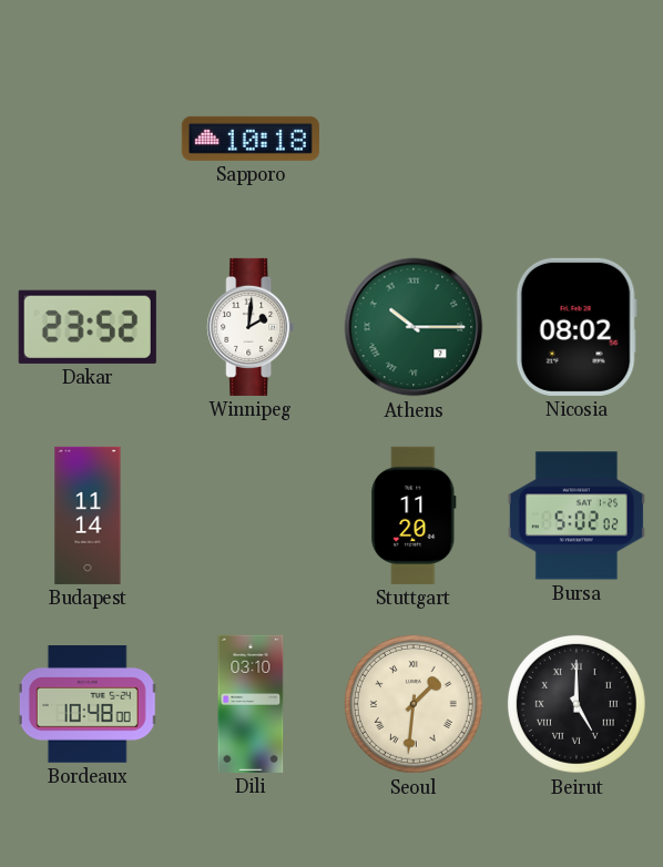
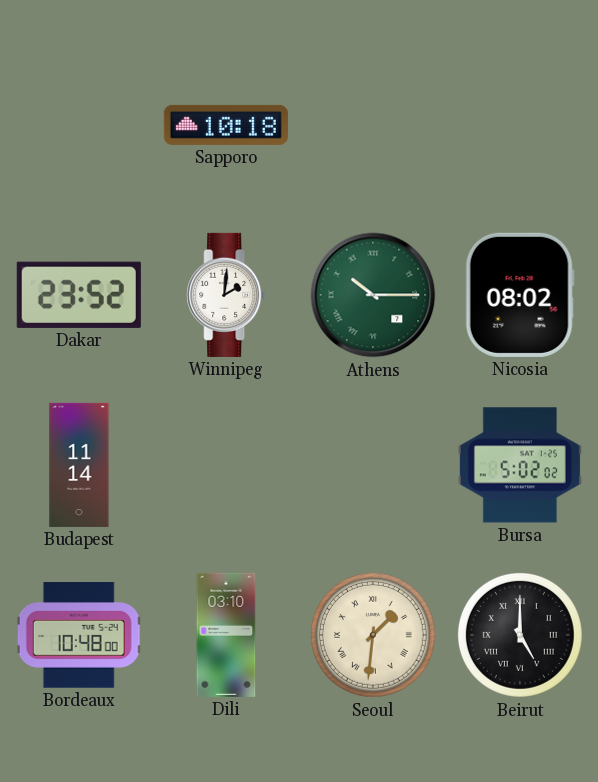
Stuttgart: 11:20 -> none (414, 516)
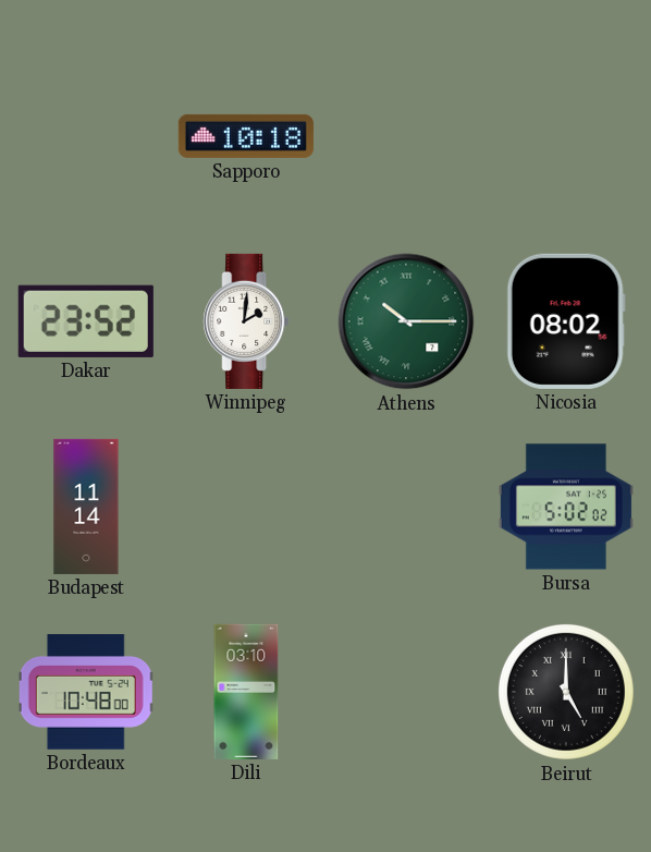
Seoul: 1:31 -> none (373, 635)
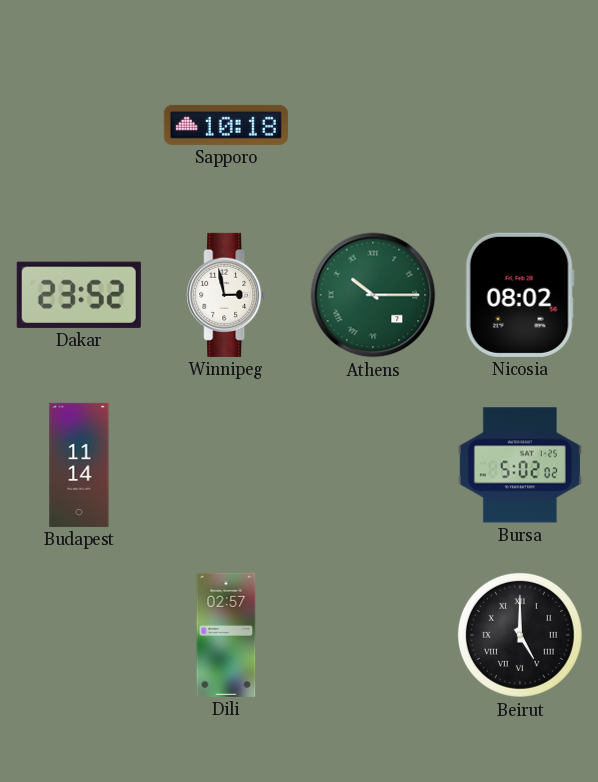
Winnipeg: 2:01 -> 2:58 (226, 295)
Bordeaux: 10:48 -> none (86, 692)
Dili: 03:10 -> 02:57 (226, 635)
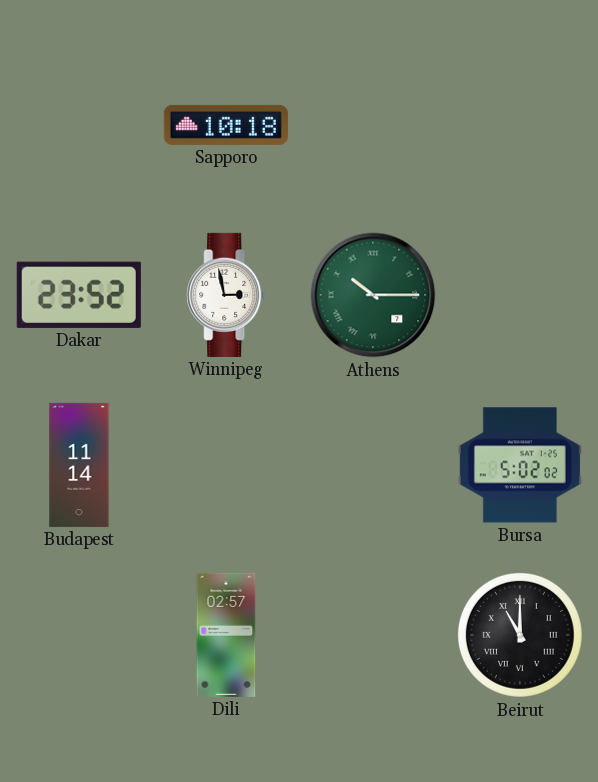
Nicosia: 08:02 -> none (520, 295)
Beirut: 5:00 -> 11:00 (520, 635)
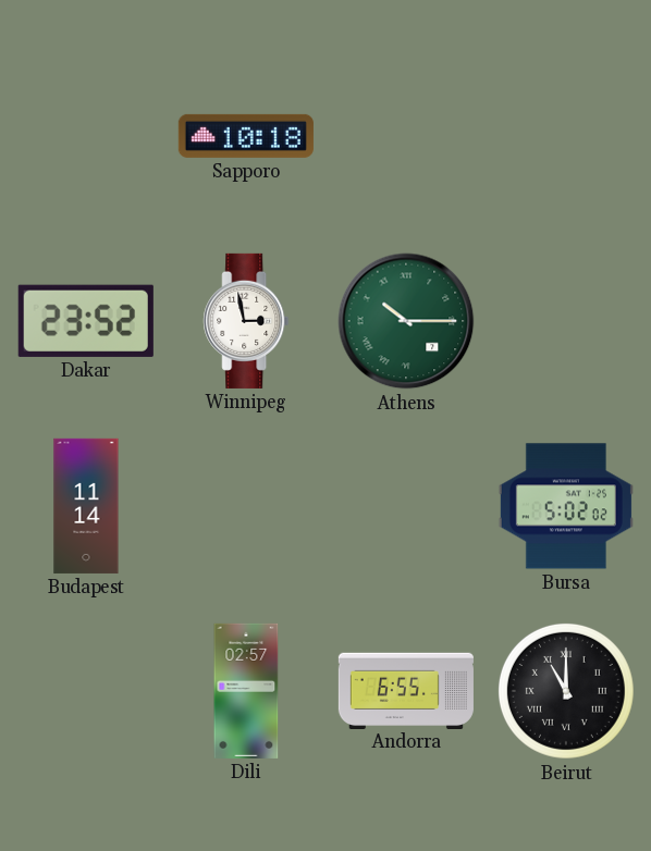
Andorra: none -> 6:55 (406, 690)
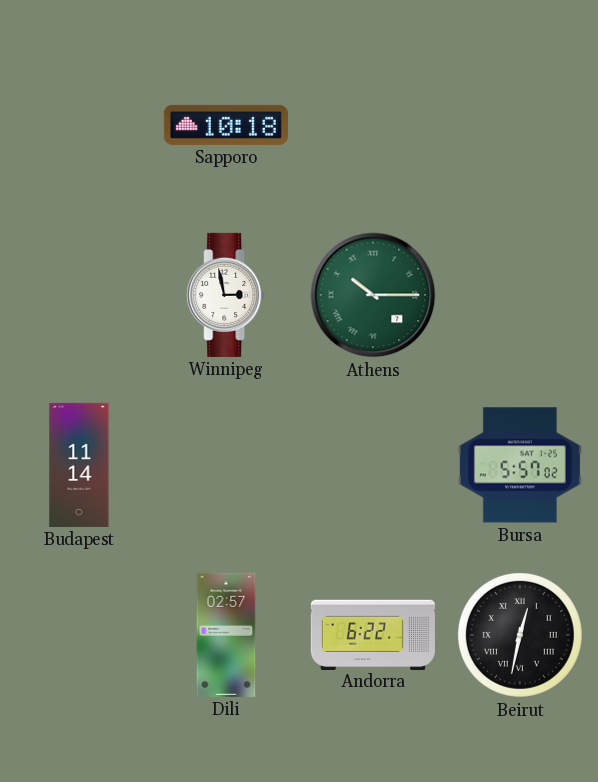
Dakar: 23:52 -> none (86, 321)
Bursa: 5:02 -> 5:57 (520, 465)
Andorra: 6:55 -> 6:22 (373, 634)
Beirut: 11:00 -> 12:32 (520, 635)
